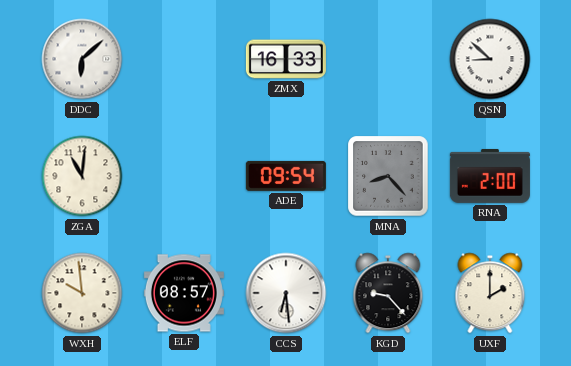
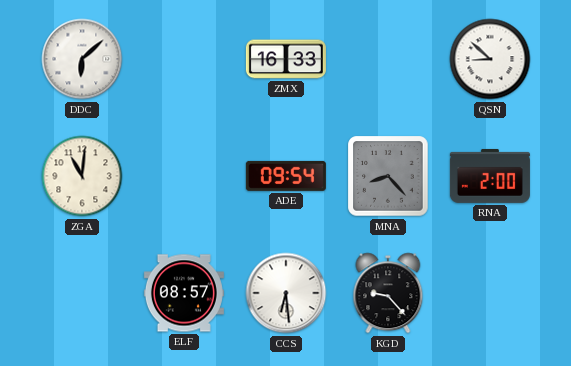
WXH: 9:59 -> none (82, 293)
UXF: 2:00 -> none (490, 293)
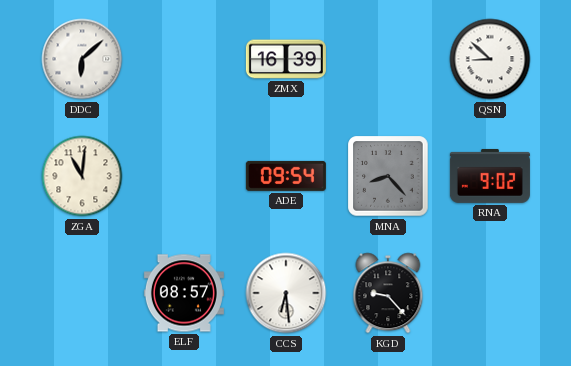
ZMX: 16:33 -> 16:39 (286, 59)
RNA: 2:00 -> 9:02 (490, 176)
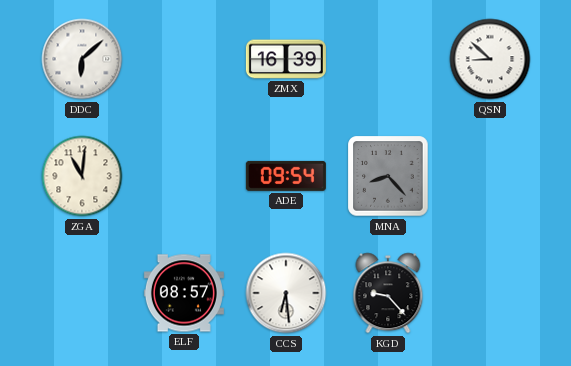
RNA: 9:02 -> none (490, 176)
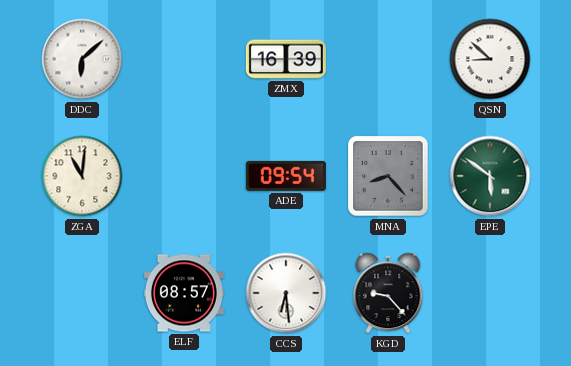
EPE: none -> 5:51 (490, 176)
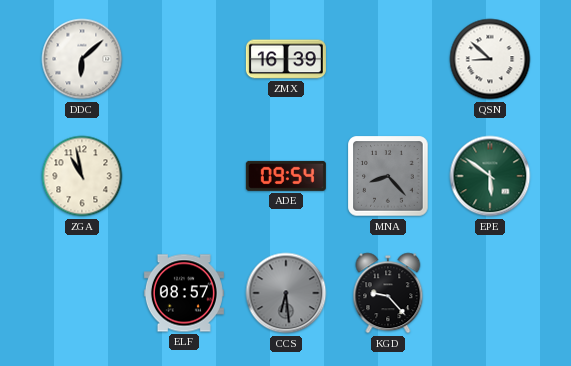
ZGA: 11:01 -> 10:58 (82, 176)
CCS dial: white -> grey (286, 293)
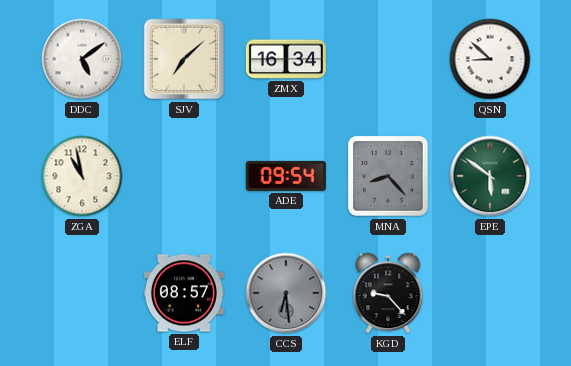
DDC: 6:08 -> 5:09 (82, 59)
SJV: none -> 7:08 (184, 59)
ZMX: 16:39 -> 16:34 (286, 59)
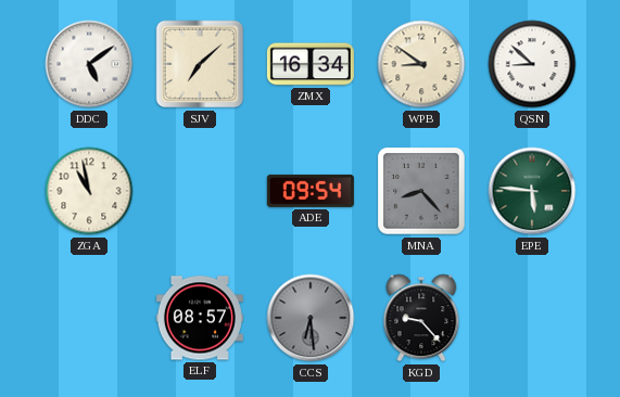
WPB: none -> 8:51 (421, 64)
EPE: 5:51 -> 5:46 (532, 191)
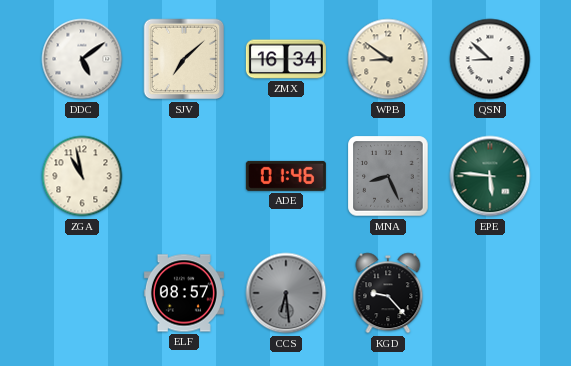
ADE: 09:54 -> 01:46 (286, 176)
MNA: 8:23 -> 8:26 (388, 176)
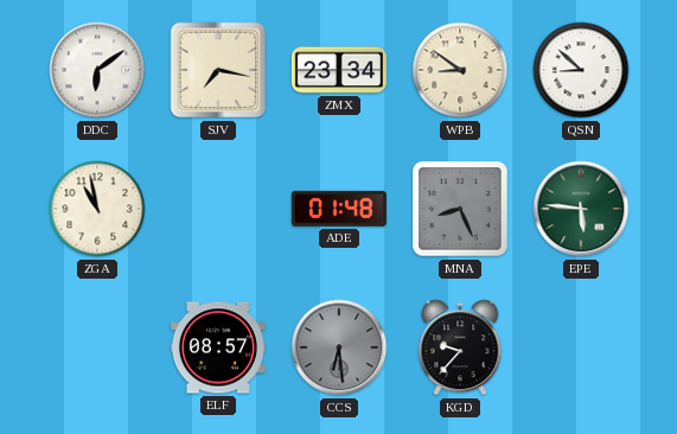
DDC: 5:09 -> 6:09 (97, 70)
SJV: 7:08 -> 7:17 (218, 70)
ZMX: 16:34 -> 23:34 (339, 70)
ADE: 01:46 -> 01:48 (339, 209)
KGD: 9:23 -> 9:37 (460, 347)
